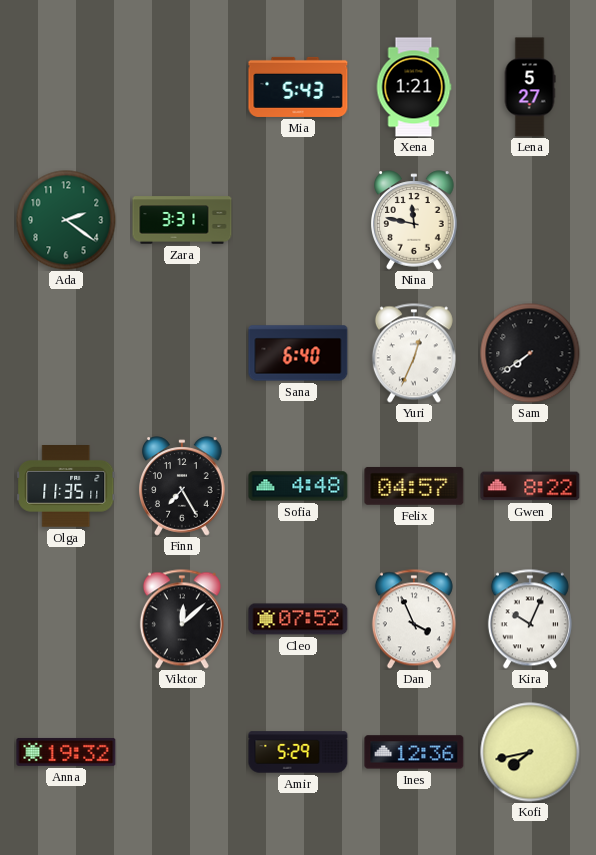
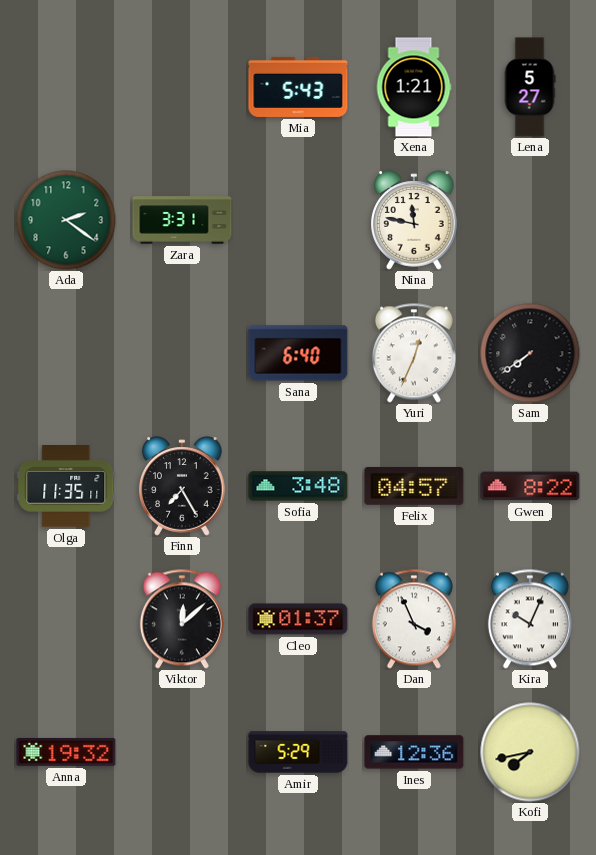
Sofia: 4:48 -> 3:48 (298, 486)
Cleo: 07:52 -> 01:37 (298, 619)
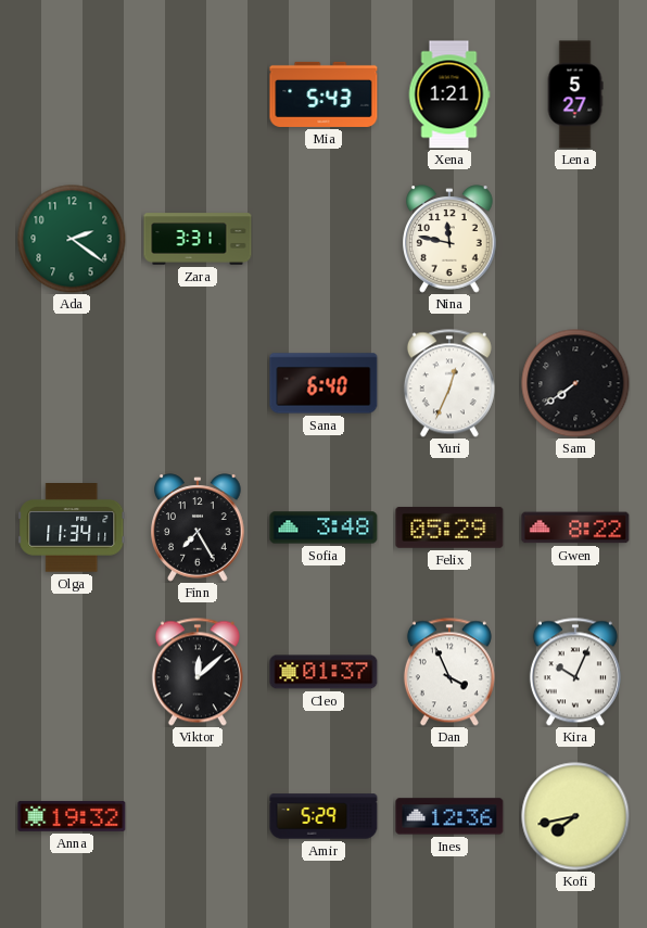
Olga: 11:35 -> 11:34 (72, 529)
Felix: 04:57 -> 05:29 (449, 527)
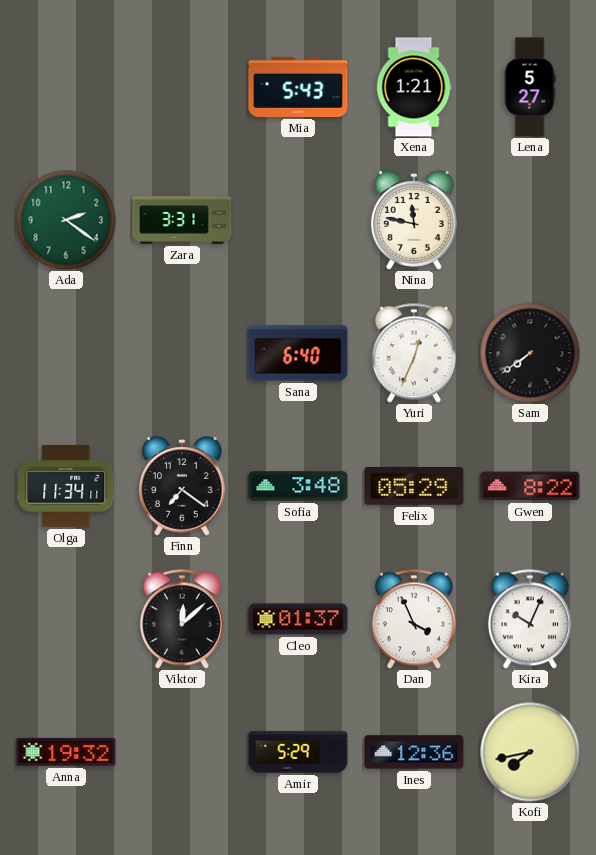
Finn: 7:25 -> 7:21 (182, 486)
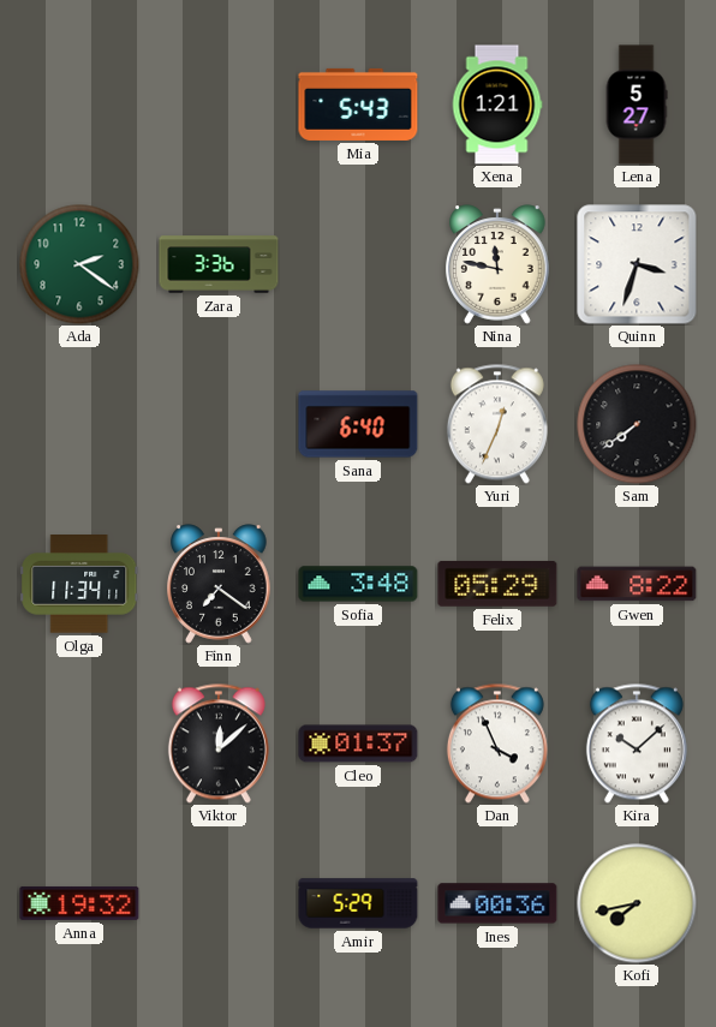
Zara: 3:31 -> 3:36 (219, 264)
Quinn: none -> 3:33 (637, 264)
Kira: 10:04 -> 10:08 (637, 744)
Ines: 12:36 -> 00:36 (497, 903)
